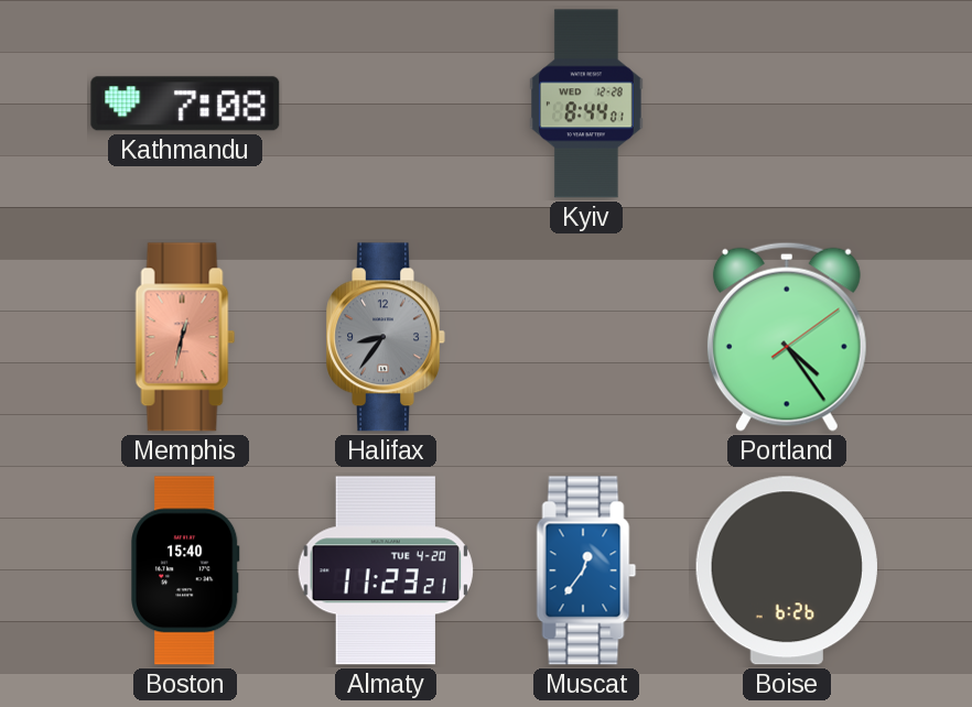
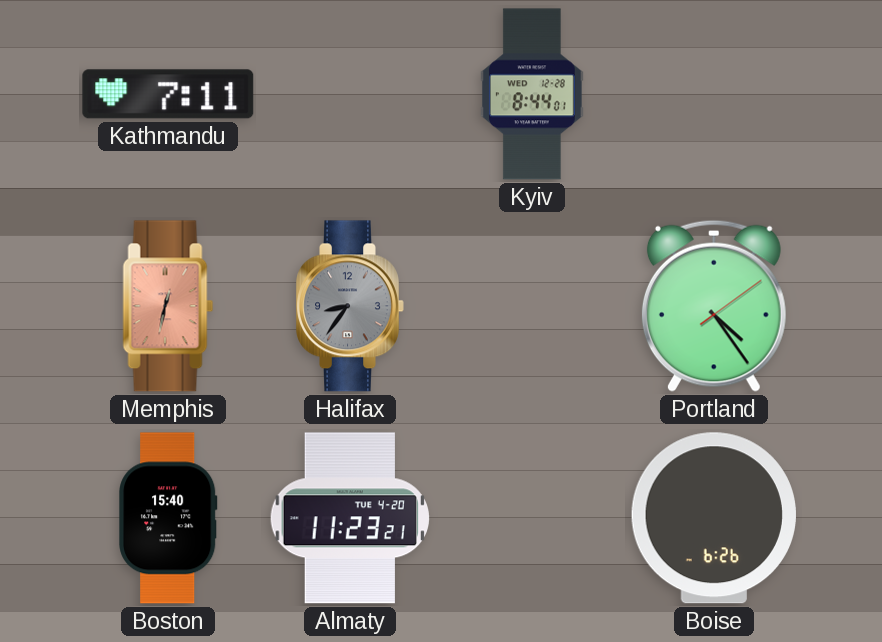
Kathmandu: 7:08 -> 7:11 (168, 94)
Muscat: 12:36 -> none (586, 570)
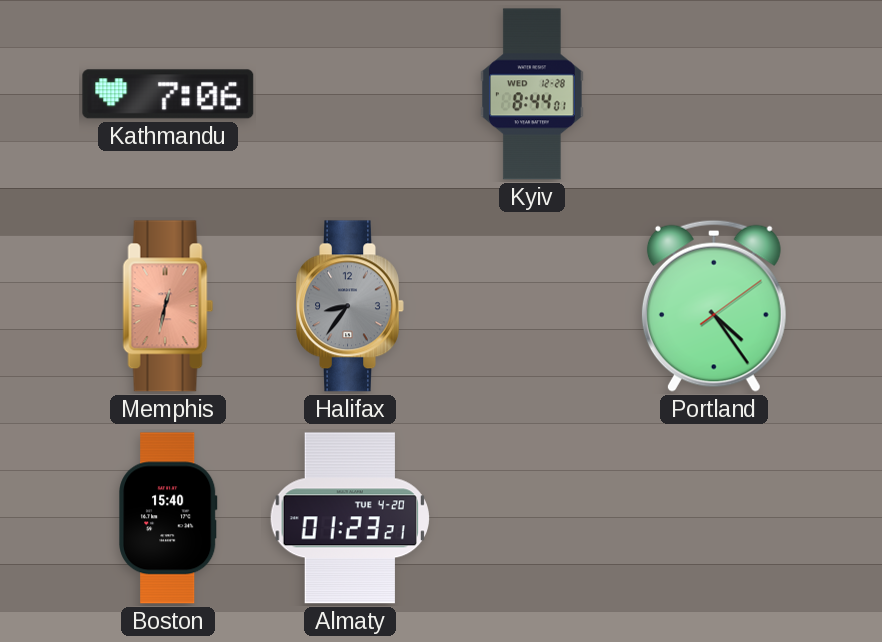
Kathmandu: 7:11 -> 7:06 (168, 94)
Almaty: 11:23 -> 01:23 (350, 518)
Boise: 6:26 -> none (714, 518)
